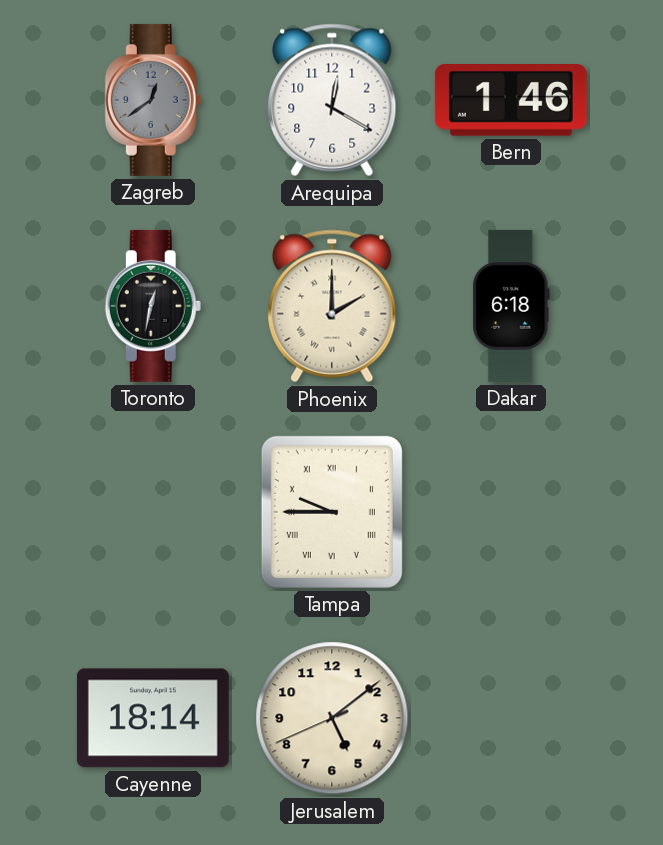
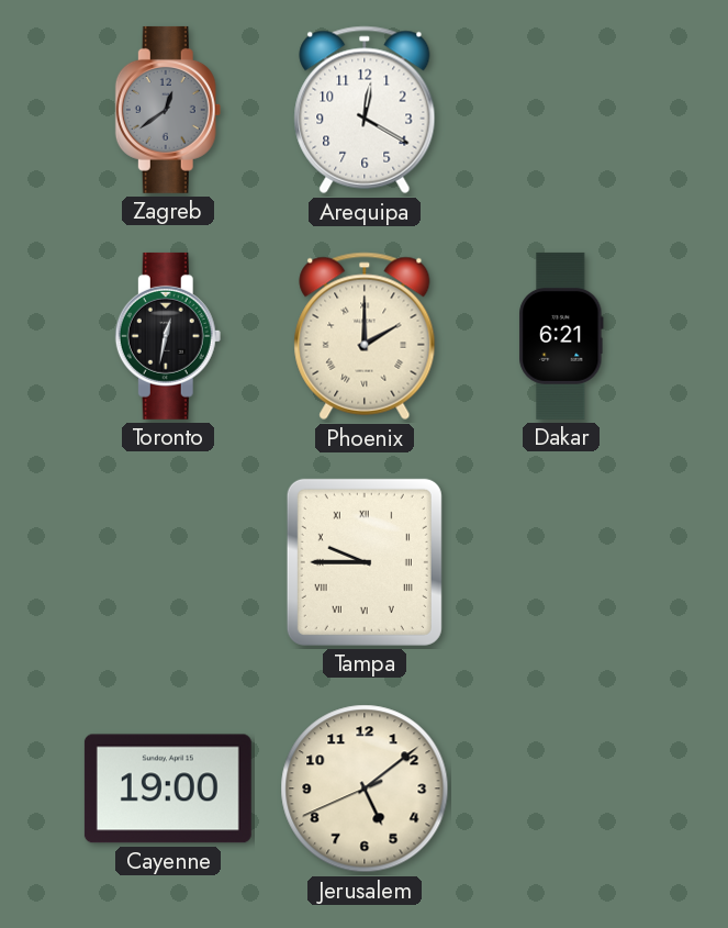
Bern: 1:46 -> none (511, 100)
Dakar: 6:18 -> 6:21 (561, 336)
Cayenne: 18:14 -> 19:00 (168, 789)
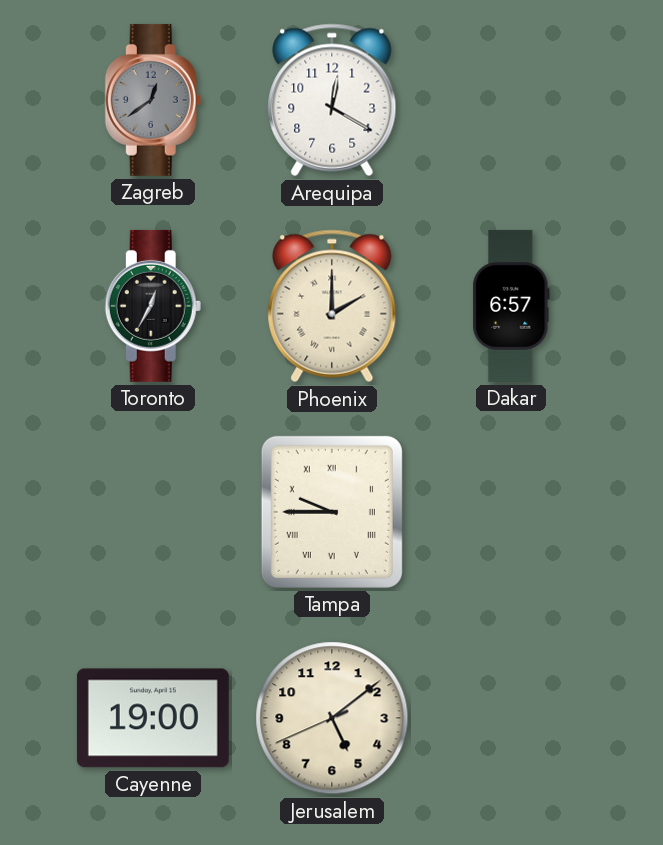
Toronto: 12:32 -> 12:35 (153, 306)
Dakar: 6:21 -> 6:57 (511, 306)
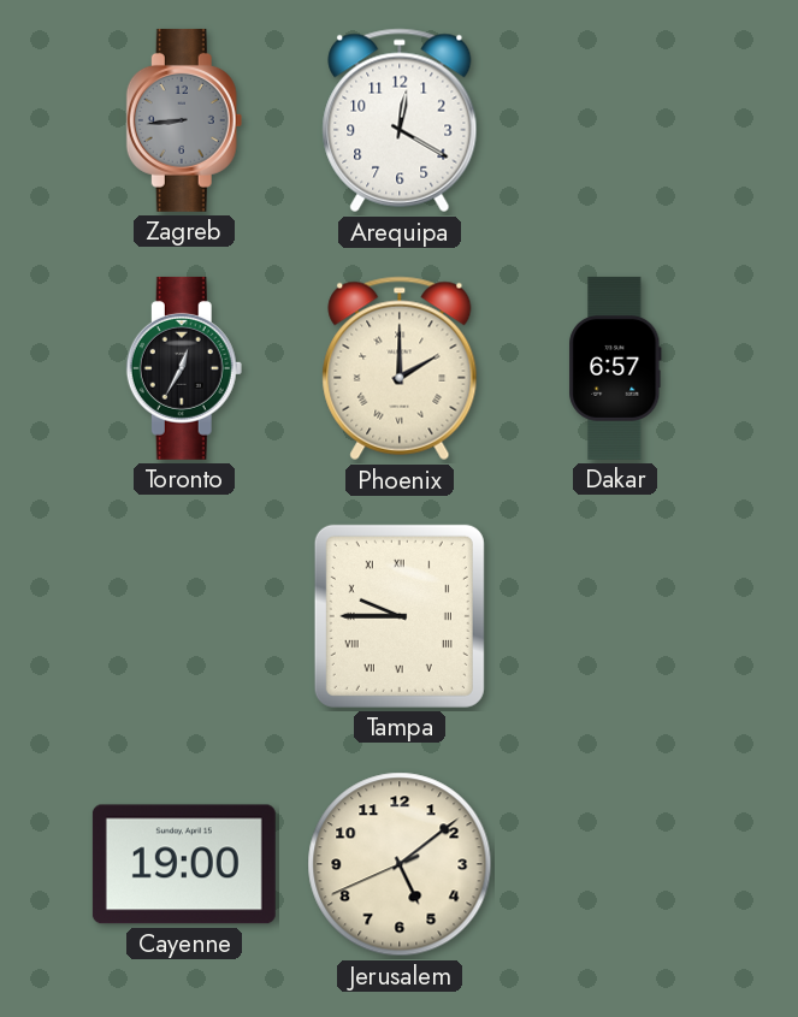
Zagreb: 12:39 -> 8:44 (184, 120)
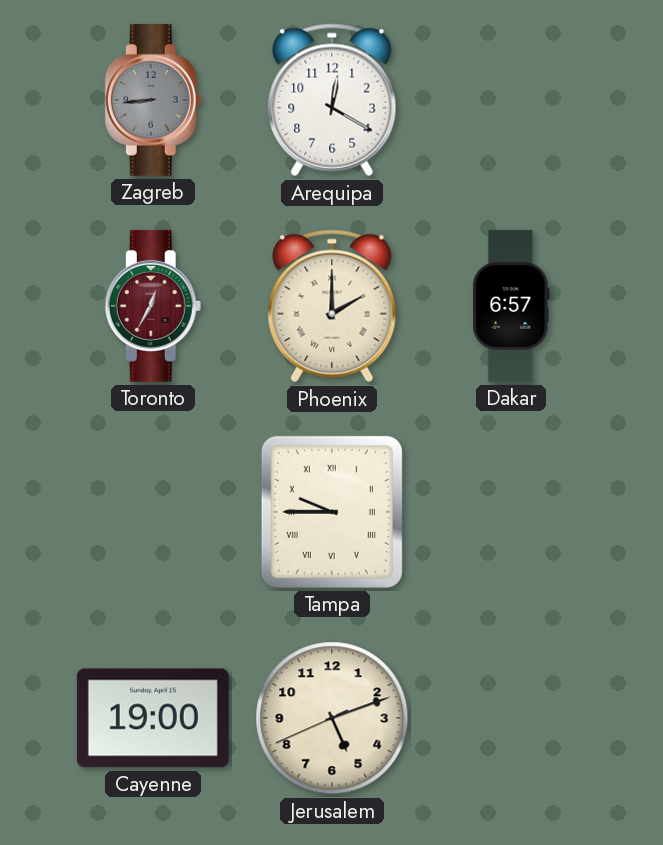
Toronto dial: black -> burgundy (153, 306)
Jerusalem: 5:08 -> 5:11 (332, 718)
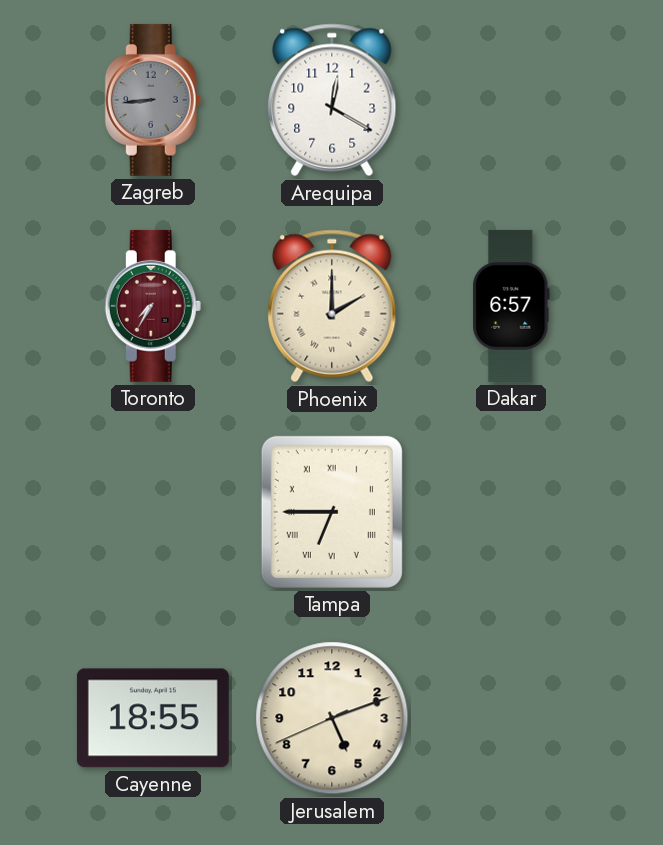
Toronto: 12:35 -> 7:35 (153, 306)
Tampa: 9:45 -> 6:45 (332, 512)
Cayenne: 19:00 -> 18:55 (153, 718)
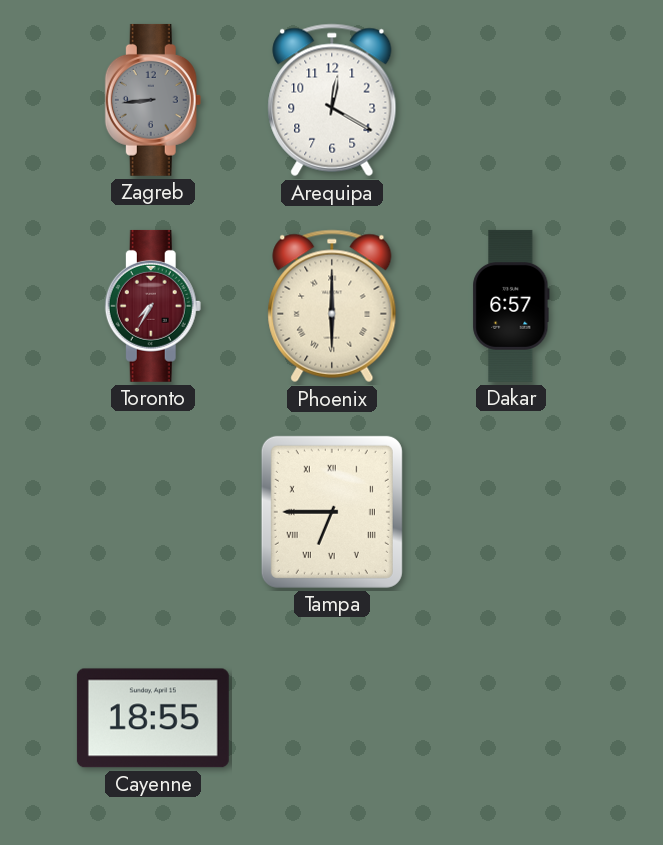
Phoenix: 2:00 -> 6:00 (332, 306)
Jerusalem: 5:11 -> none (332, 718)
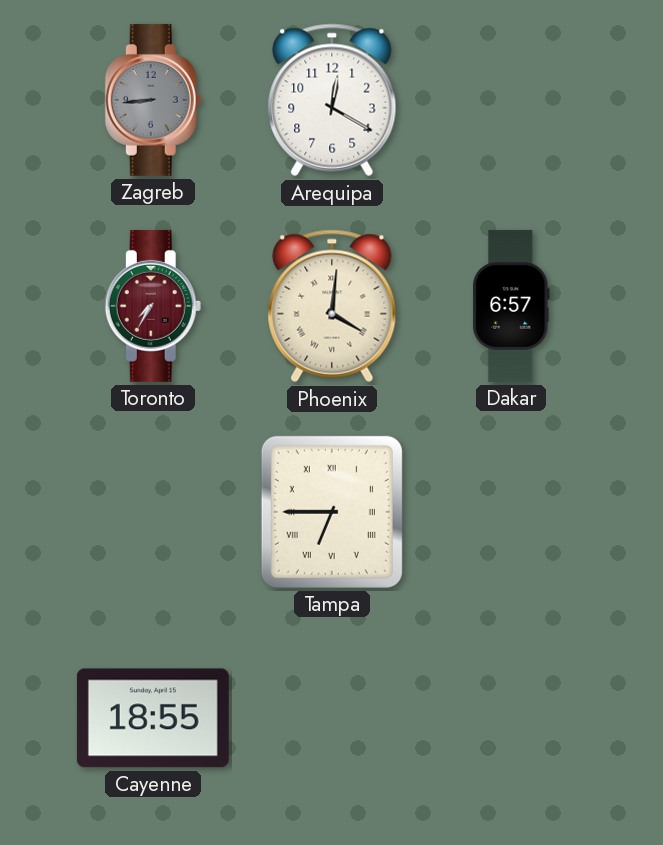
Phoenix: 6:00 -> 4:01 (332, 306)
